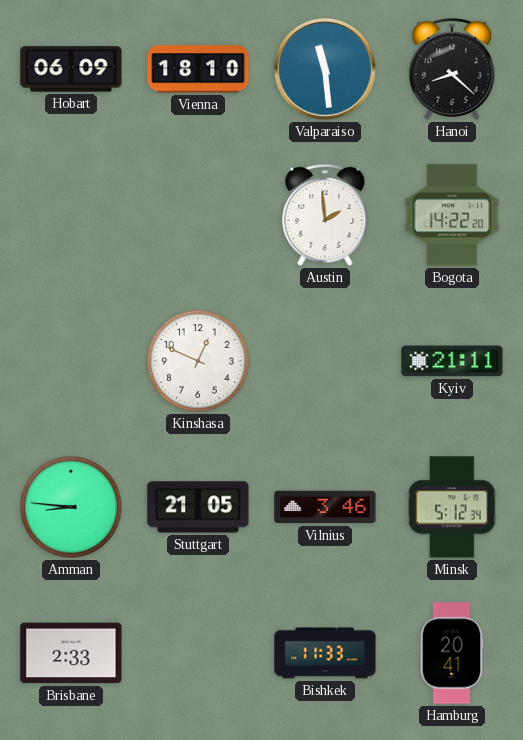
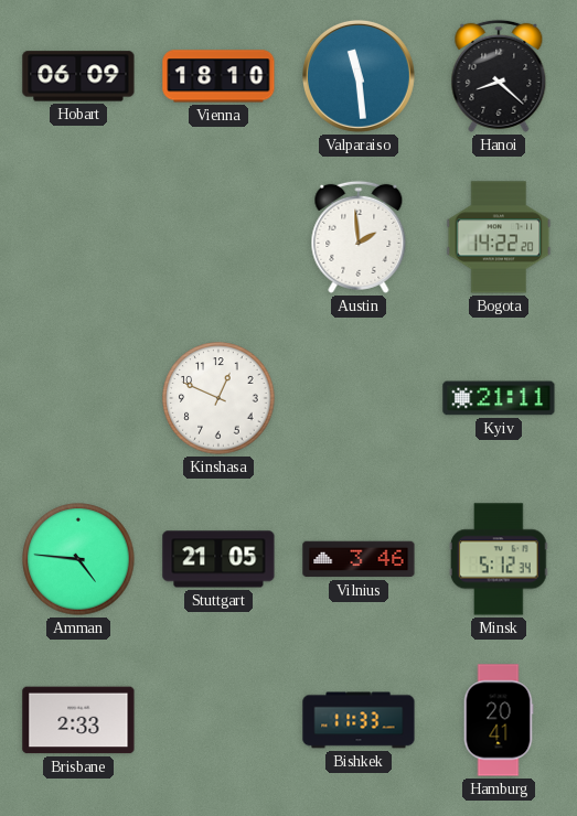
Amman: 8:46 -> 4:46 (78, 559)
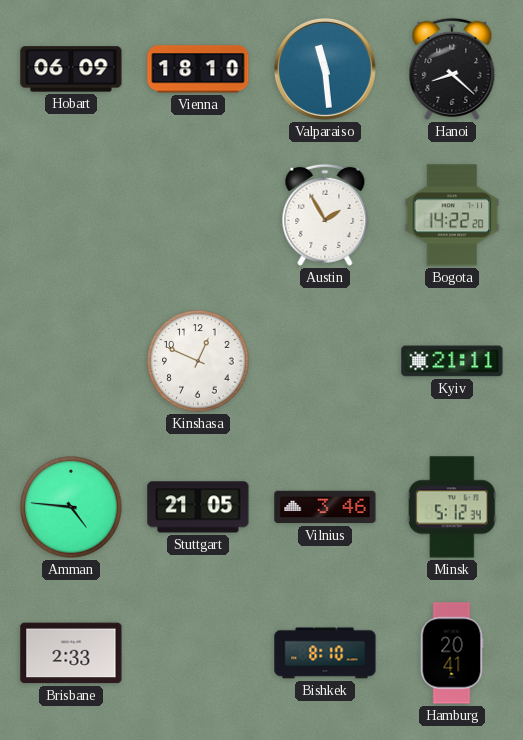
Austin: 1:59 -> 1:55 (325, 215)
Bishkek: 11:33 -> 8:10 (325, 653)
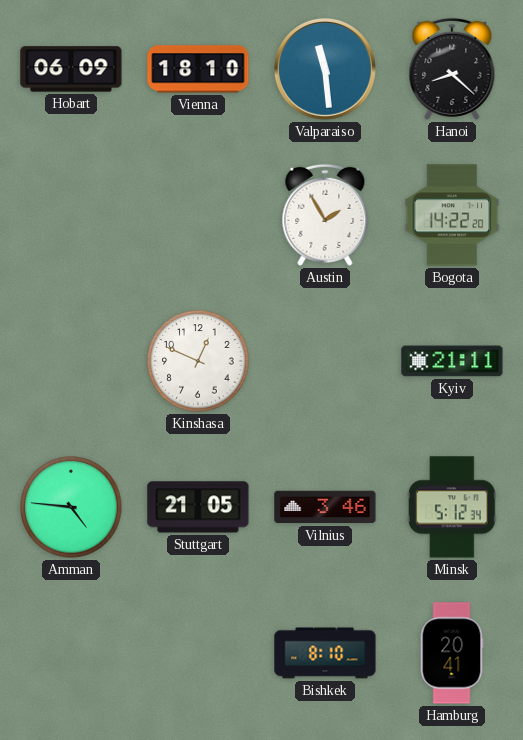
Brisbane: 2:33 -> none (71, 653)
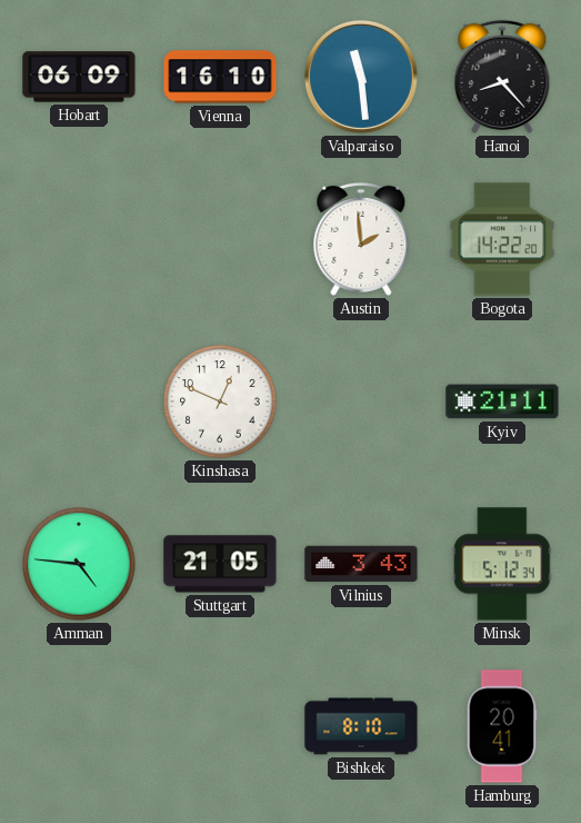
Vienna: 18:10 -> 16:10 (220, 77)
Hanoi: 8:22 -> 8:23 (502, 77)
Austin: 1:55 -> 1:59 (361, 239)
Vilnius: 3:46 -> 3:43 (361, 564)
